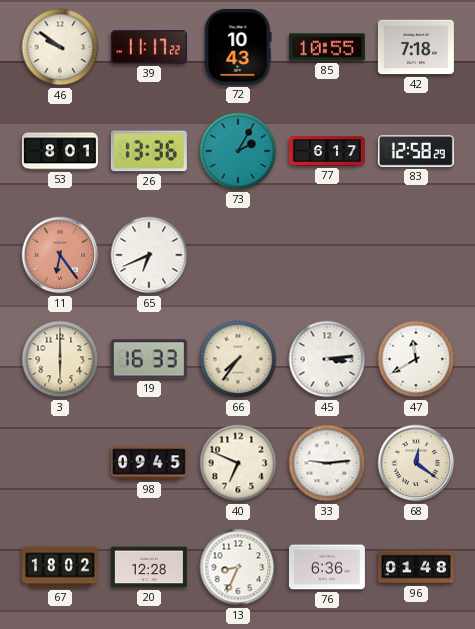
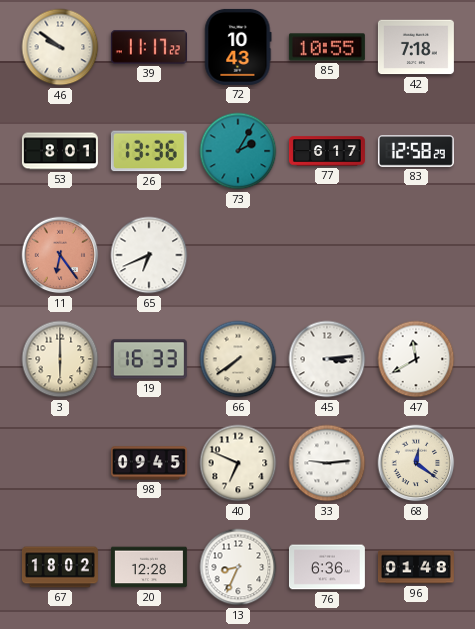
66: 7:36 -> 7:39 (238, 359)
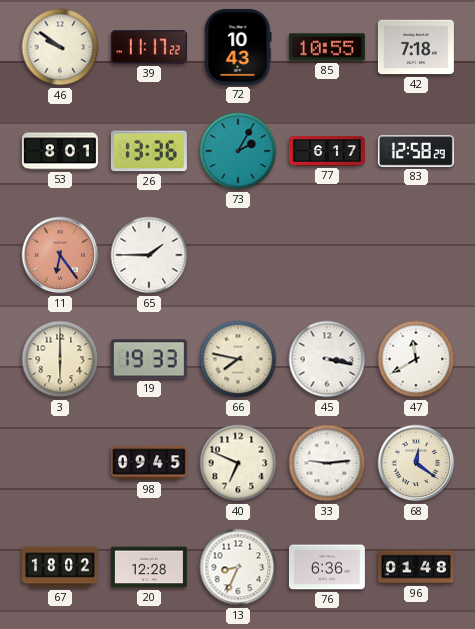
65: 6:41 -> 1:45 (149, 255)
19: 16:33 -> 19:33 (149, 359)
66: 7:39 -> 7:47 (238, 359)
45: 3:14 -> 3:17 (327, 359)
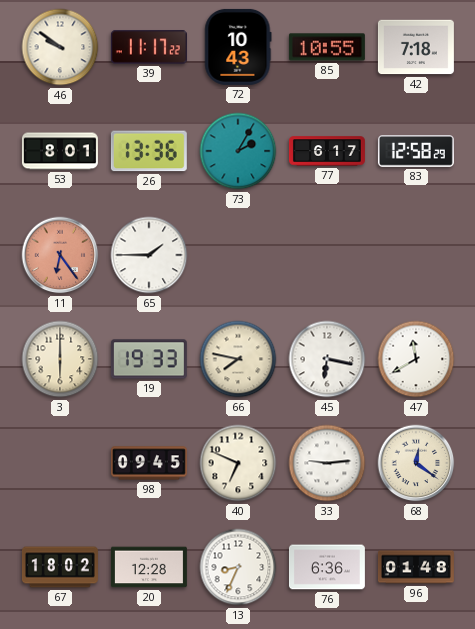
45: 3:17 -> 6:17 (327, 359)
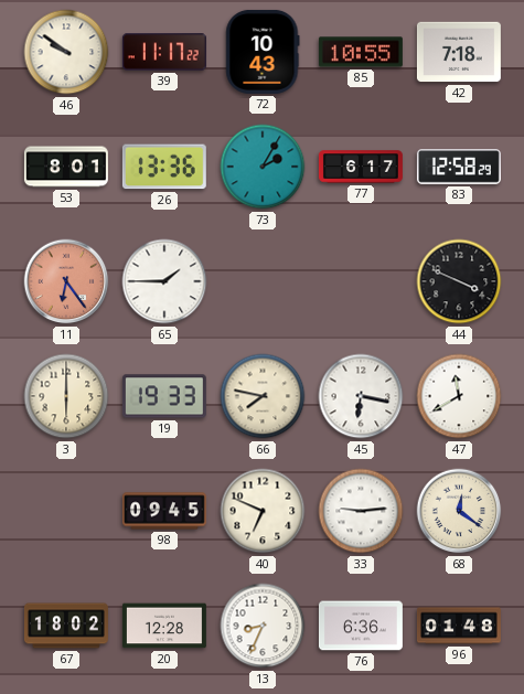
44: none -> 3:49 (459, 281)
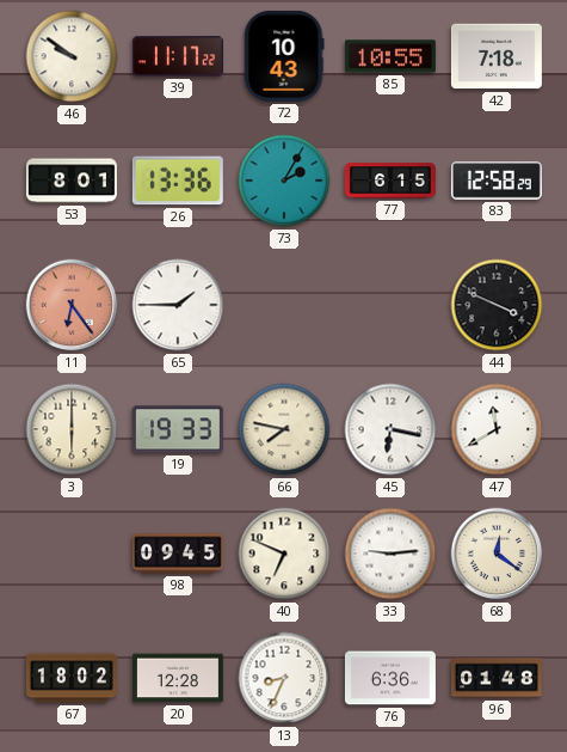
77: 6:17 -> 6:15 (390, 181)
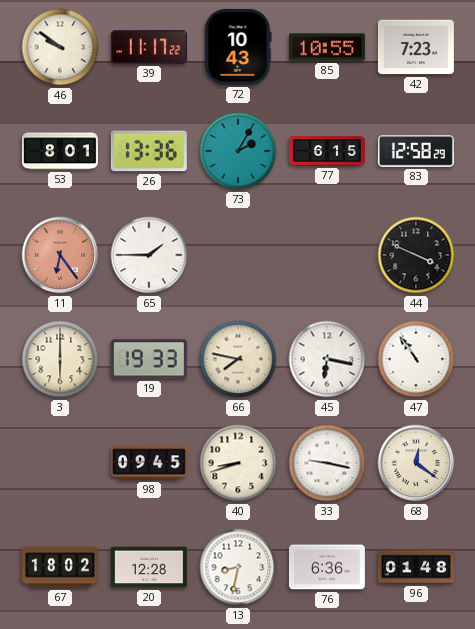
42: 7:18 -> 7:23 (416, 47)
47: 11:40 -> 10:54 (416, 359)
40: 6:49 -> 8:42 (238, 463)
33: 9:14 -> 9:17 (327, 463)
13: 8:34 -> 8:32 (238, 567)
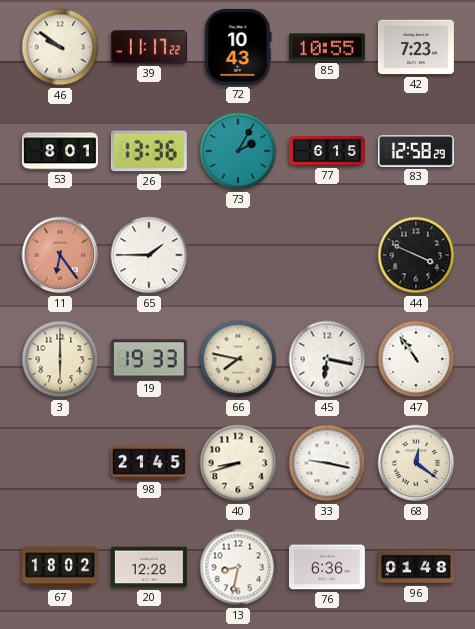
98: 09:45 -> 21:45 (149, 463)
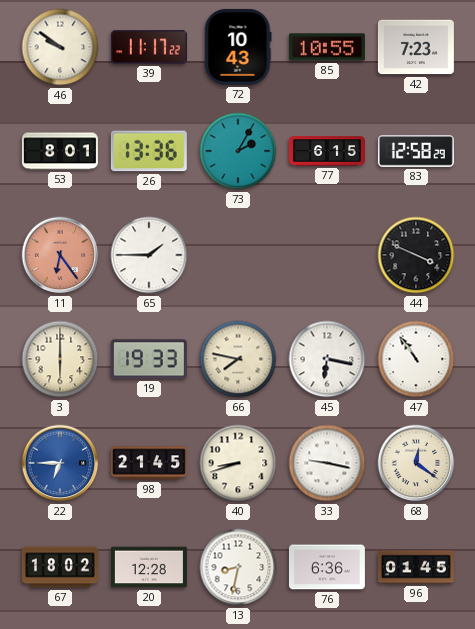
22: none -> 6:45 (60, 463)
96: 01:48 -> 01:45 (416, 567)
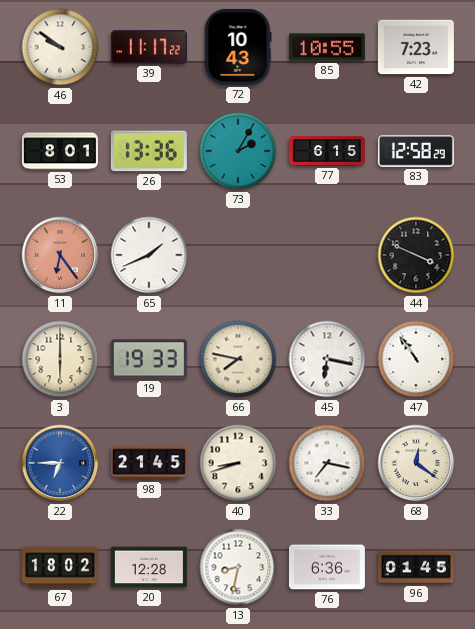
65: 1:45 -> 1:41 (149, 255)
33: 9:17 -> 7:17 (327, 463)
